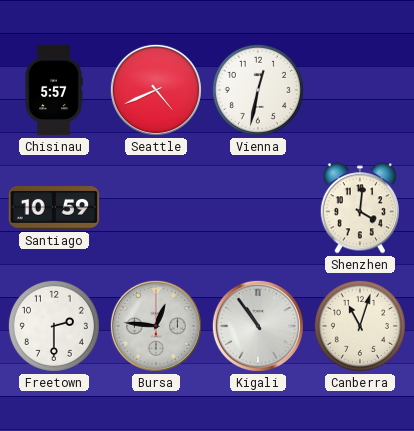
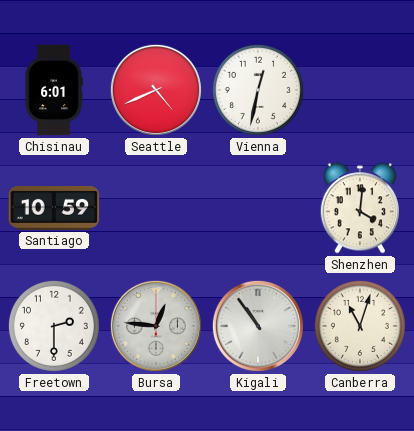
Chisinau: 5:57 -> 6:01 (54, 90)
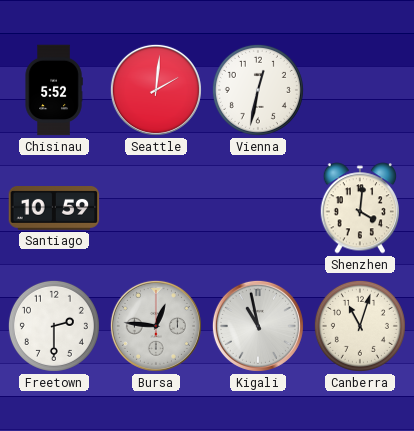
Chisinau: 6:01 -> 5:52 (54, 90)
Seattle: 4:41 -> 2:01 (156, 90)
Kigali: 10:54 -> 10:58 (258, 326)
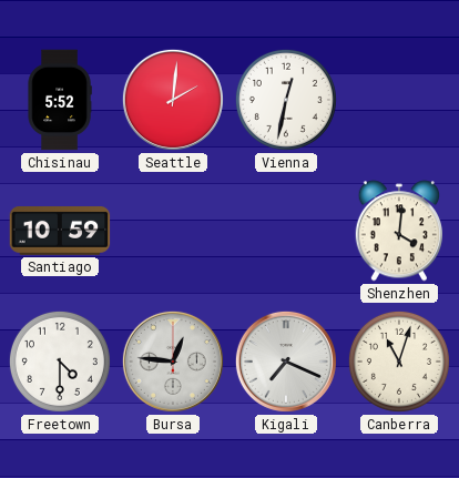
Freetown: 2:30 -> 4:30 (60, 362)
Kigali: 10:58 -> 7:19 (286, 362)
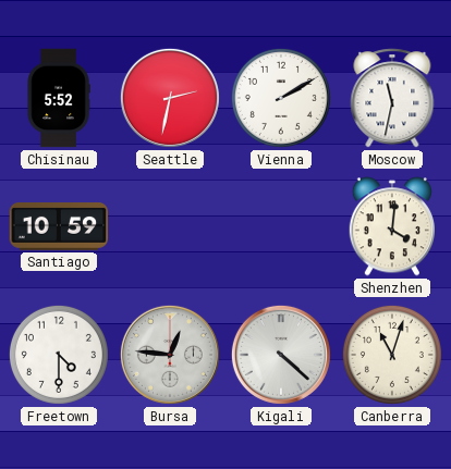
Seattle: 2:01 -> 2:32 (170, 98)
Vienna: 12:32 -> 2:10 (281, 98)
Moscow: none -> 11:32 (392, 98)
Kigali: 7:19 -> 4:22 (281, 355)
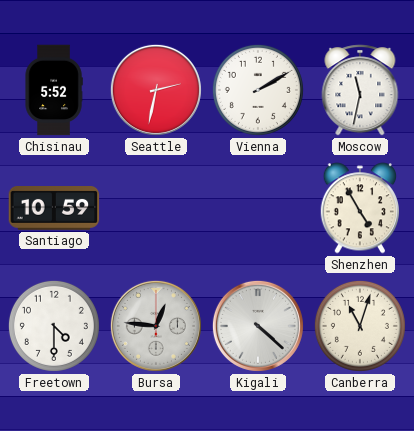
Shenzhen: 4:01 -> 4:55 (359, 208)
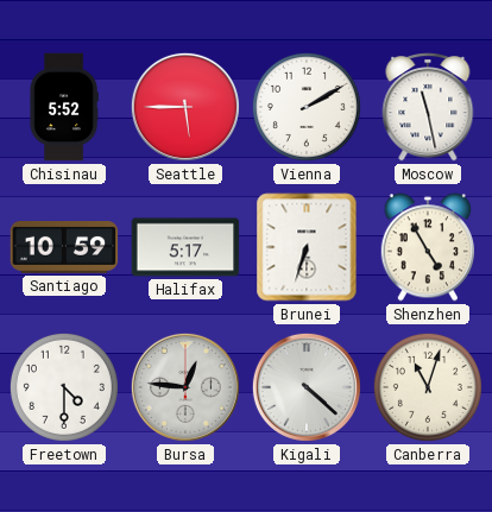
Seattle: 2:32 -> 5:45 (185, 107)
Moscow: 11:32 -> 11:28 (428, 107)
Halifax: none -> 5:17 (185, 247)
Brunei: none -> 6:33 (307, 247)
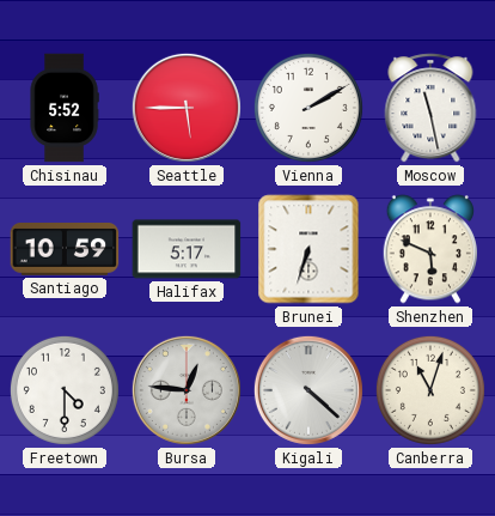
Shenzhen: 4:55 -> 5:49 (429, 249)
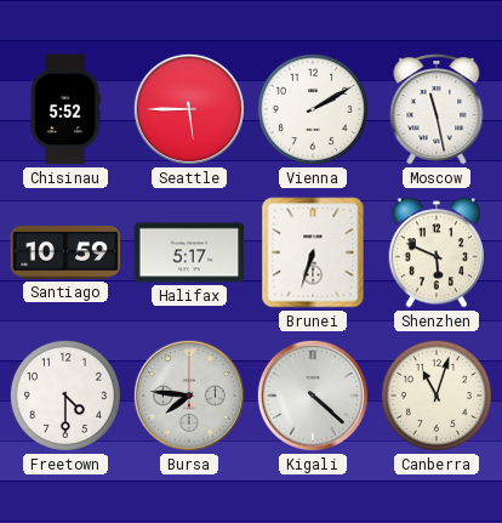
Bursa: 12:46 -> 7:46 (189, 396)
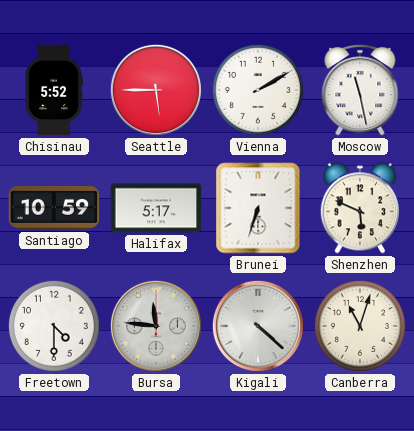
Bursa: 7:46 -> 11:46 (156, 326)
